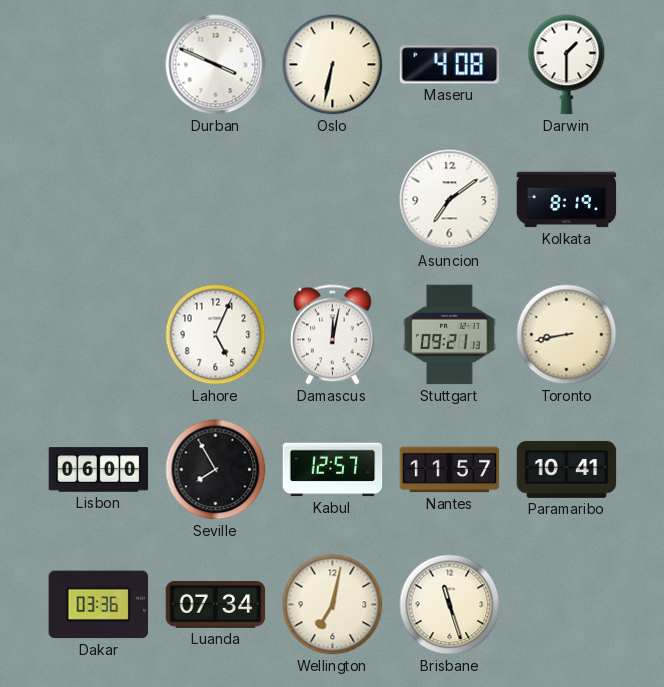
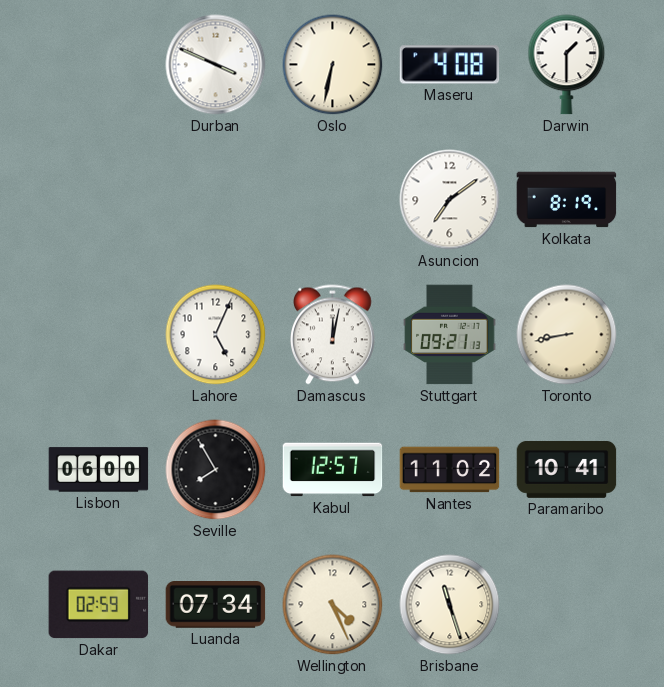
Nantes: 11:57 -> 11:02 (450, 470)
Dakar: 03:36 -> 02:59 (99, 605)
Wellington: 7:02 -> 4:26 (333, 605)
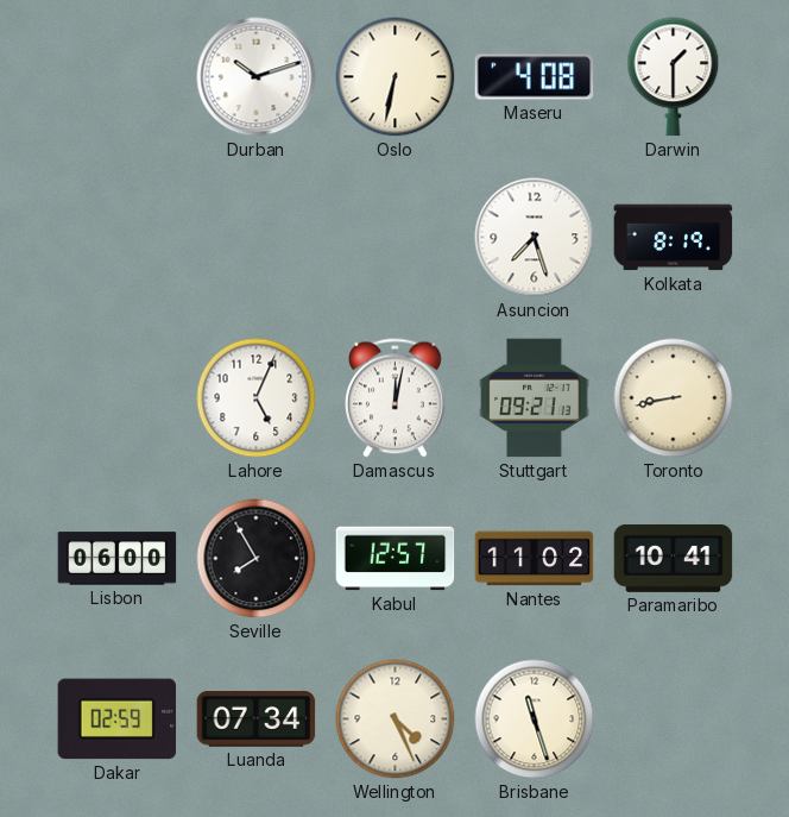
Durban: 3:49 -> 10:12 (257, 77)
Asuncion: 7:09 -> 7:27 (535, 238)
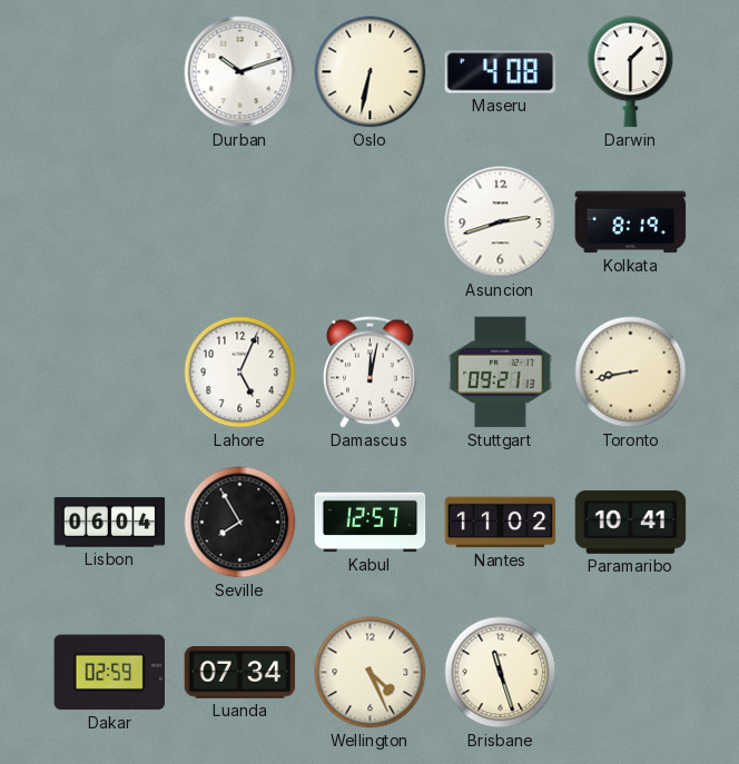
Asuncion: 7:27 -> 2:42 (501, 222)
Lisbon: 06:00 -> 06:04 (110, 523)
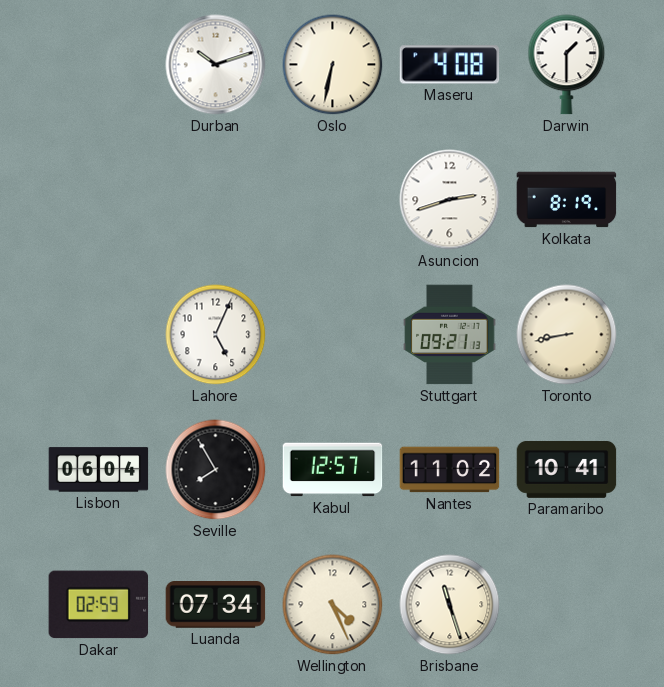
Damascus: 12:02 -> none (371, 373)
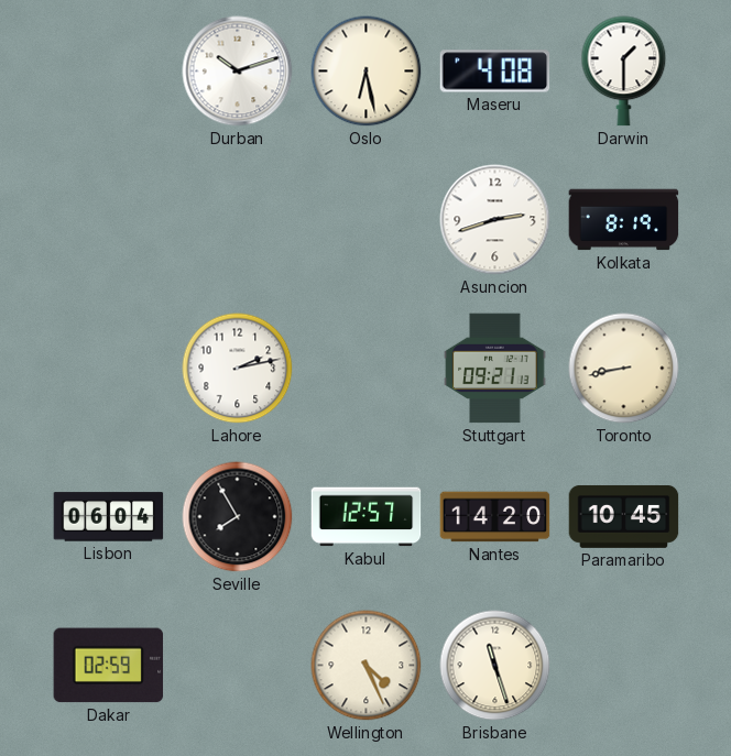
Oslo: 6:32 -> 6:28 (367, 72)
Lahore: 5:04 -> 2:13 (238, 369)
Nantes: 11:02 -> 14:20 (495, 517)
Paramaribo: 10:41 -> 10:45 (624, 517)
Luanda: 07:34 -> none (216, 605)
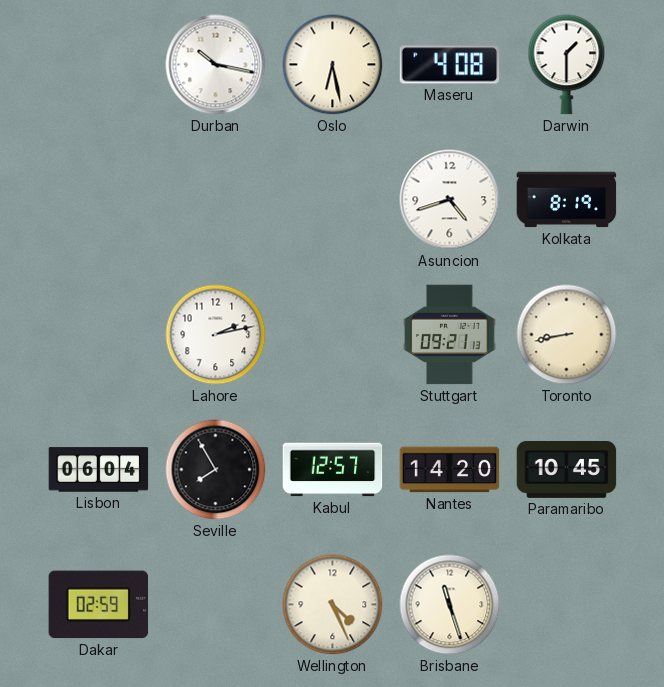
Durban: 10:12 -> 10:17 (216, 65)
Asuncion: 2:42 -> 4:42 (450, 200)
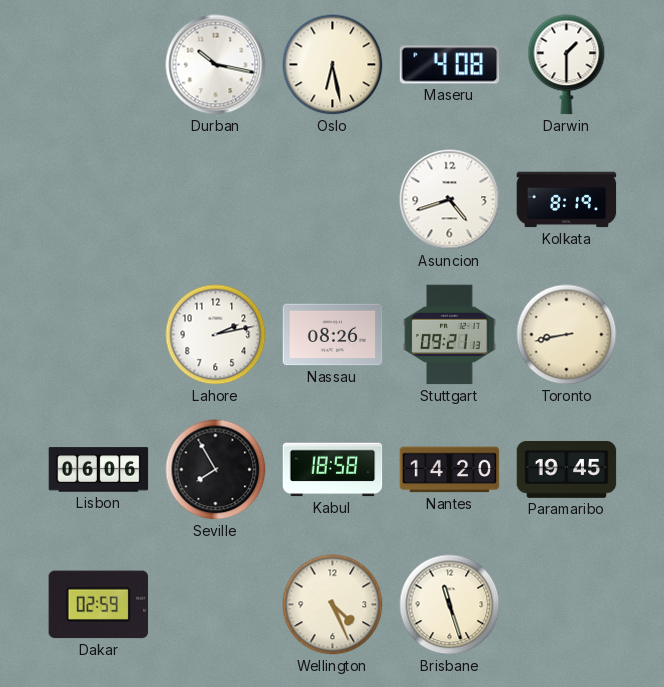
Nassau: none -> 08:26 (333, 335)
Lisbon: 06:04 -> 06:06 (99, 470)
Kabul: 12:57 -> 18:58 (333, 470)
Paramaribo: 10:45 -> 19:45 (567, 470)
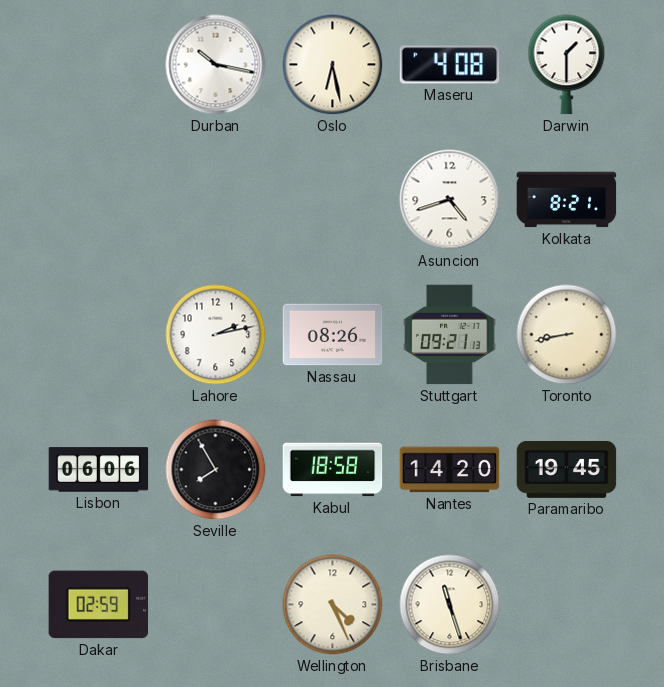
Kolkata: 8:19 -> 8:21 (567, 200)
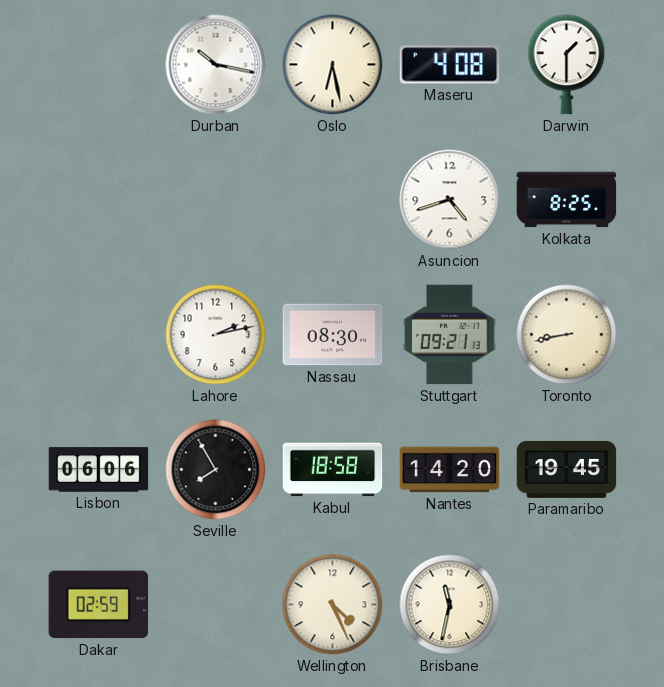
Kolkata: 8:21 -> 8:25 (567, 200)
Nassau: 08:26 -> 08:30 (333, 335)
Brisbane: 11:27 -> 11:32 (450, 605)
